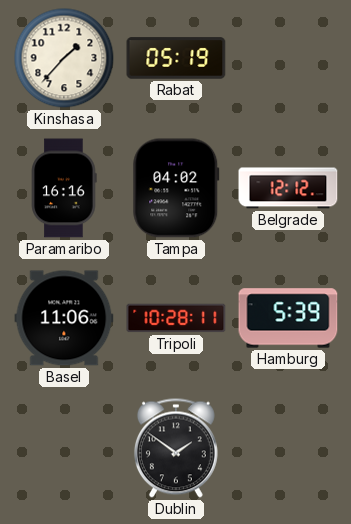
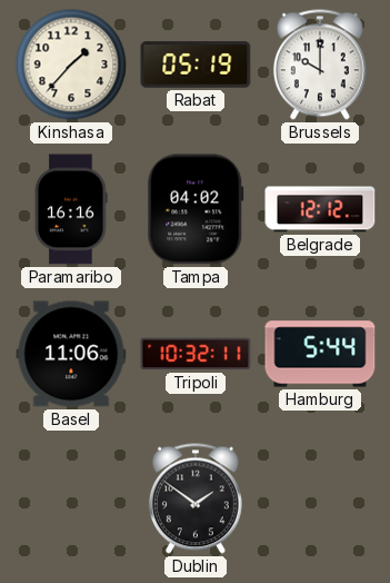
Brussels: none -> 10:00 (320, 65)
Tripoli: 10:28 -> 10:32 (196, 354)
Hamburg: 5:39 -> 5:44 (320, 354)
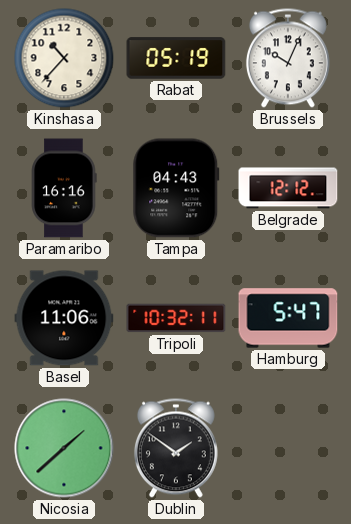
Kinshasa: 1:37 -> 10:37 (64, 58)
Brussels: 10:00 -> 10:04 (288, 58)
Tampa: 04:02 -> 04:43 (176, 188)
Hamburg: 5:44 -> 5:47 (288, 318)
Nicosia: none -> 1:38 (64, 448)
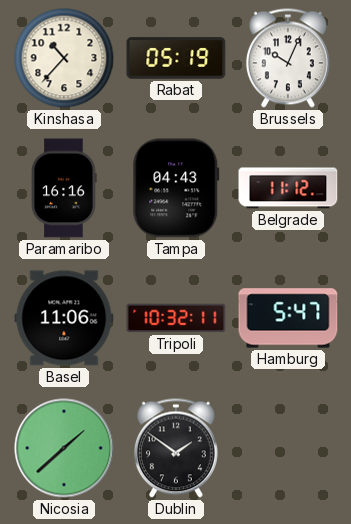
Belgrade: 12:12 -> 11:12 (288, 188)
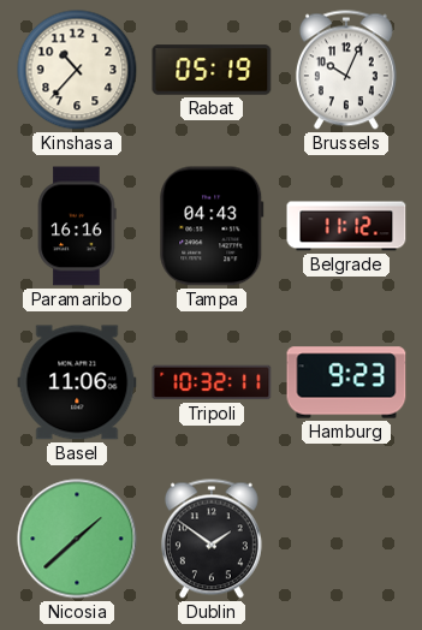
Hamburg: 5:47 -> 9:23 (346, 382)
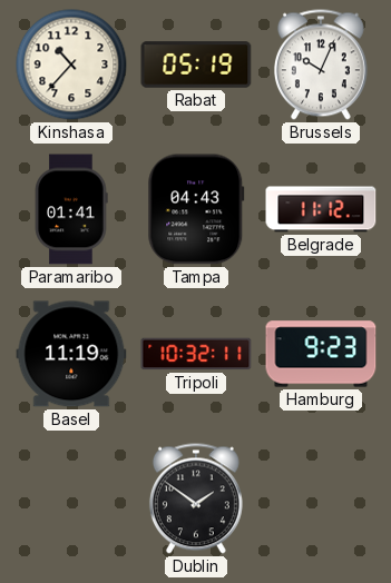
Paramaribo: 16:16 -> 01:41 (71, 209)
Basel: 11:06 -> 11:19 (71, 354)
Nicosia: 1:38 -> none (77, 539)
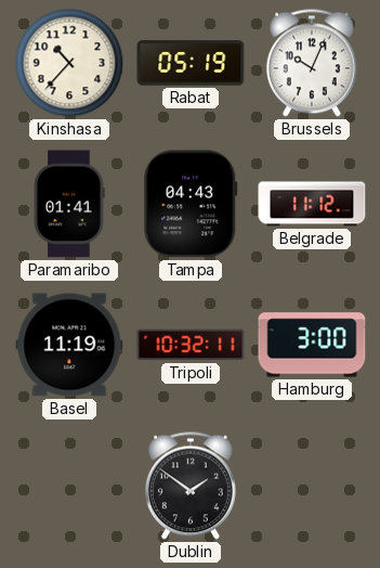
Hamburg: 9:23 -> 3:00 (312, 345)
